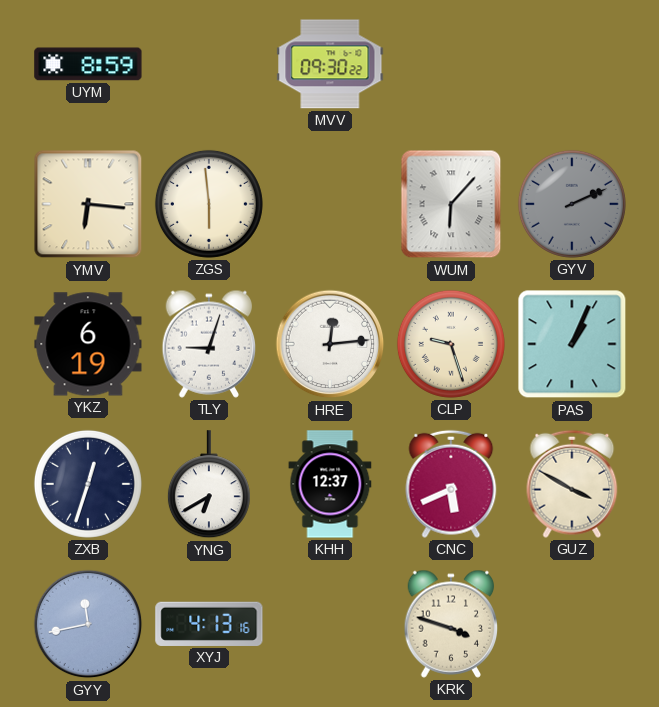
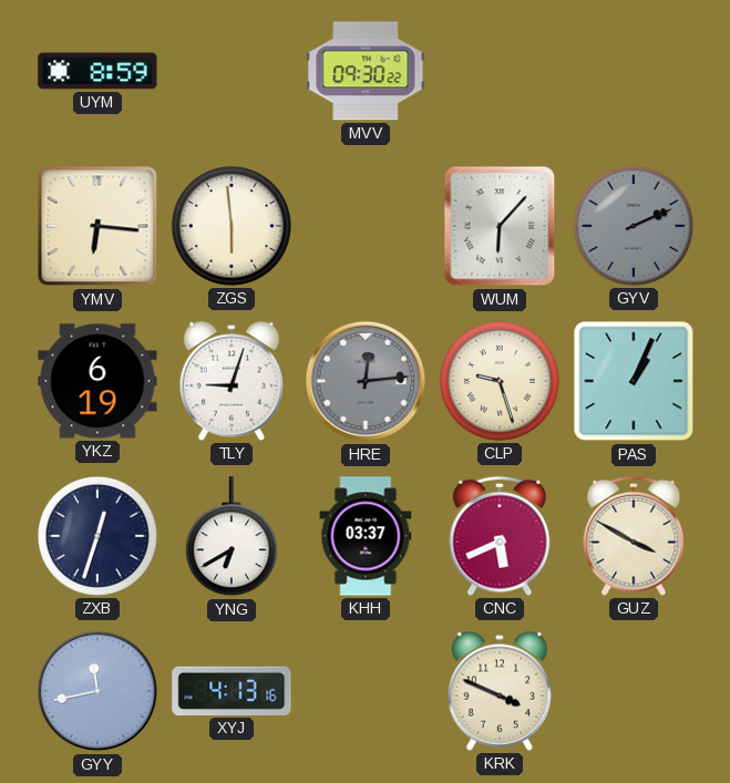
HRE dial: white -> grey (366, 381)
KHH: 12:37 -> 03:37 (366, 536)
KRK: 3:48 -> 3:49 (500, 691)
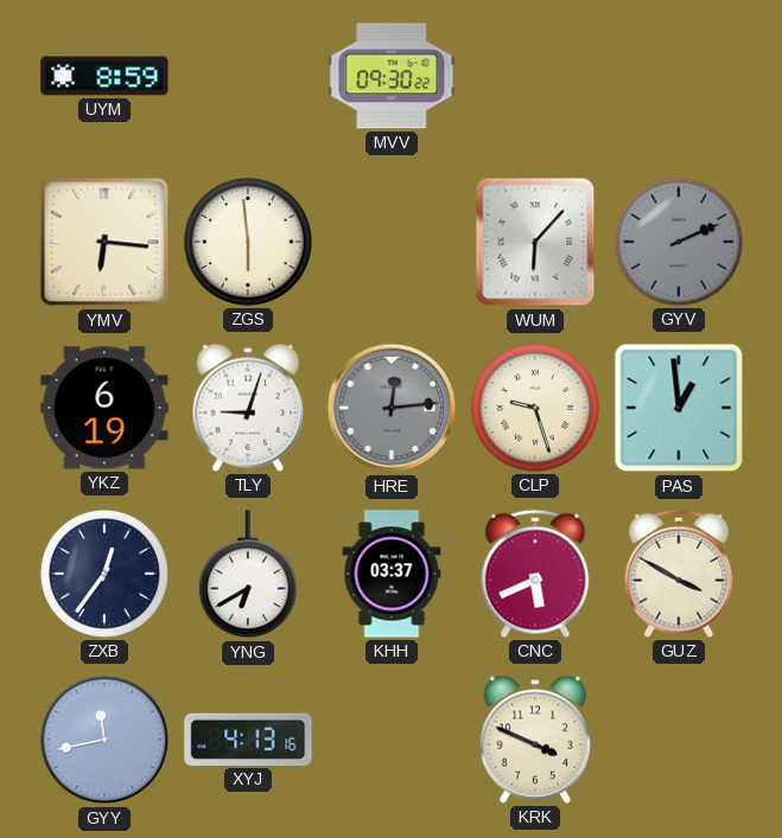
PAS: 1:04 -> 12:59 (679, 408)
ZXB: 12:33 -> 12:36 (104, 574)
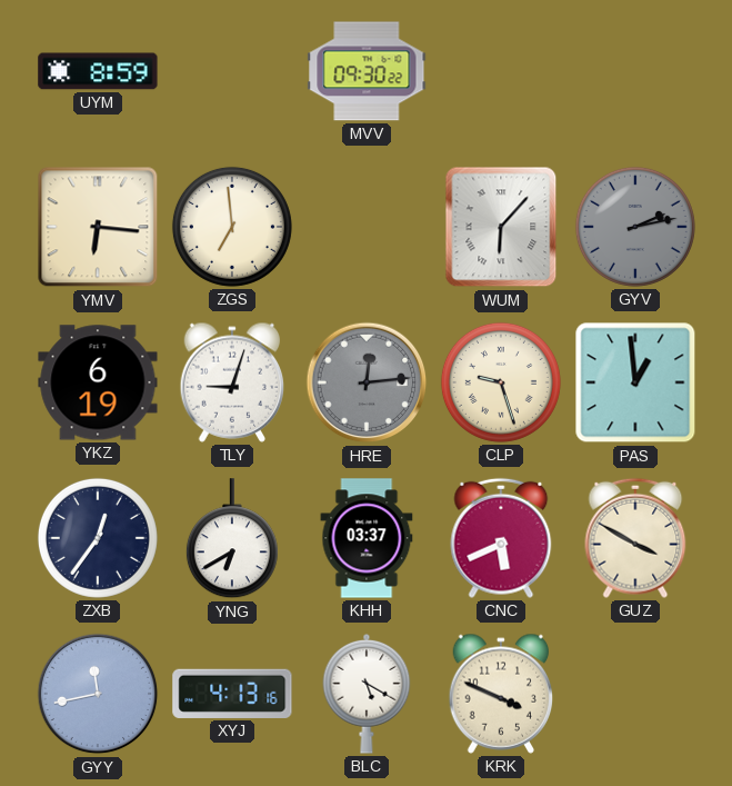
ZGS: 5:59 -> 6:59 (232, 227)
GYV: 2:11 -> 2:13 (635, 227)
BLC: none -> 5:20 (367, 694)
